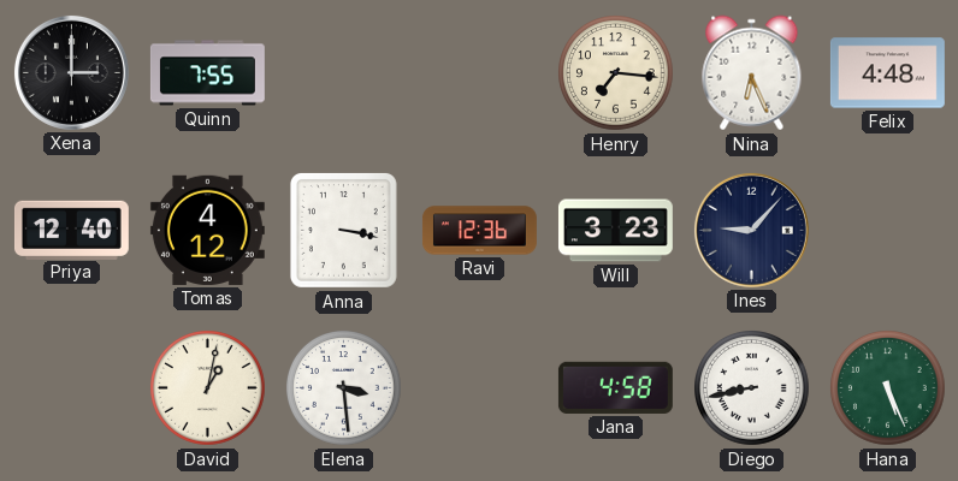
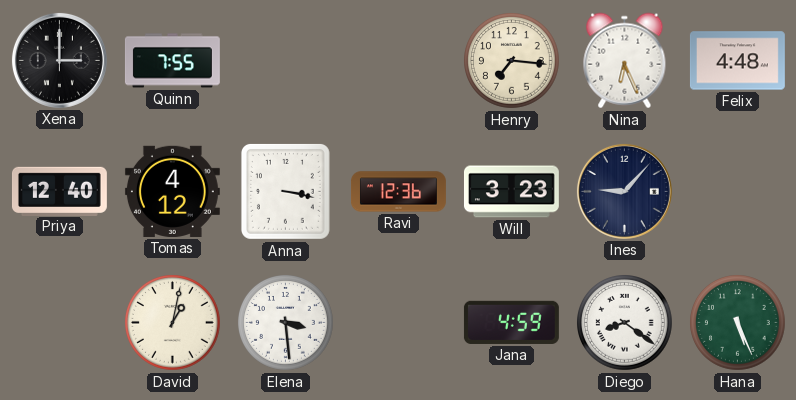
Jana: 4:58 -> 4:59 (511, 322)
Diego: 8:43 -> 8:21 (625, 323)
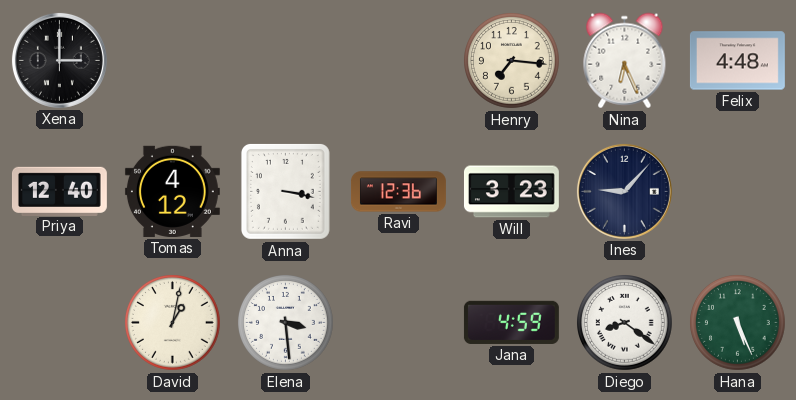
Quinn: 7:55 -> none (172, 61)
